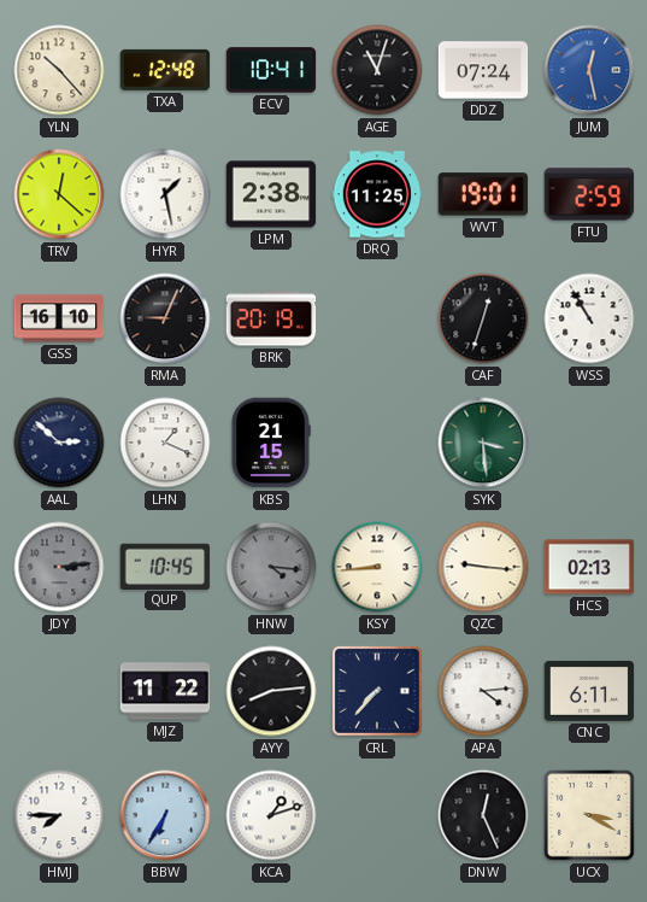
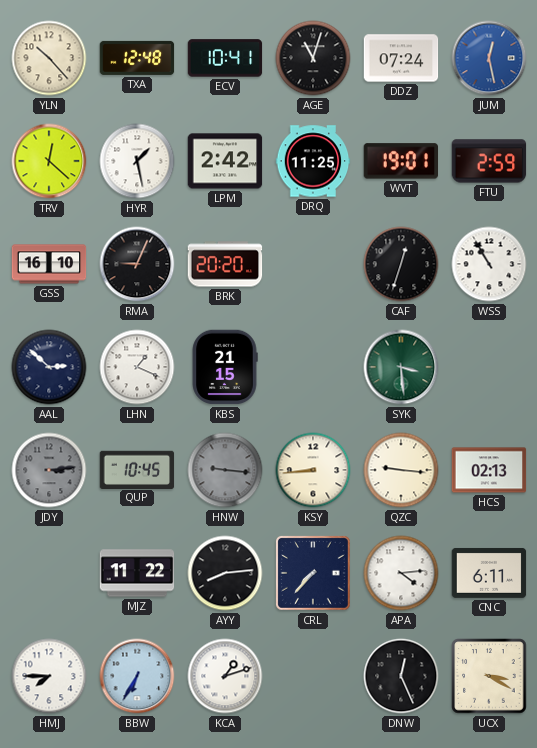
LPM: 2:38 -> 2:42 (225, 161)
BRK: 20:19 -> 20:20 (225, 264)
HNW: 4:16 -> 9:16 (225, 470)
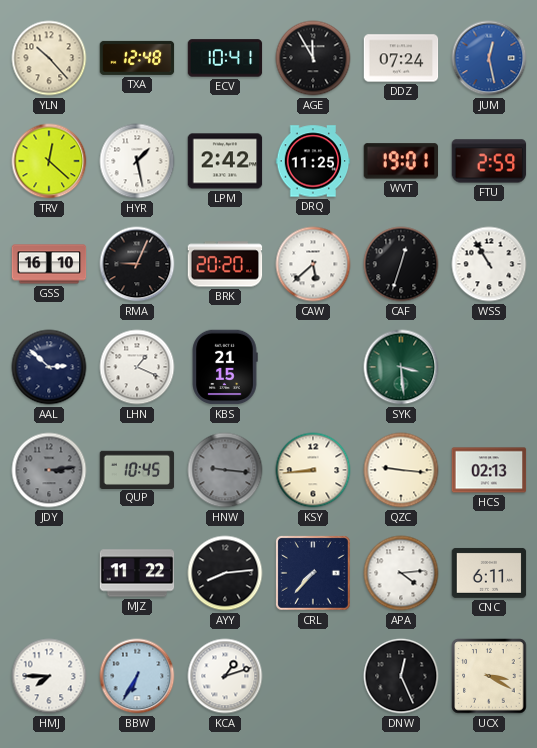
AGE: 11:03 -> 11:55 (313, 58)
CAW: none -> 5:38 (313, 264)
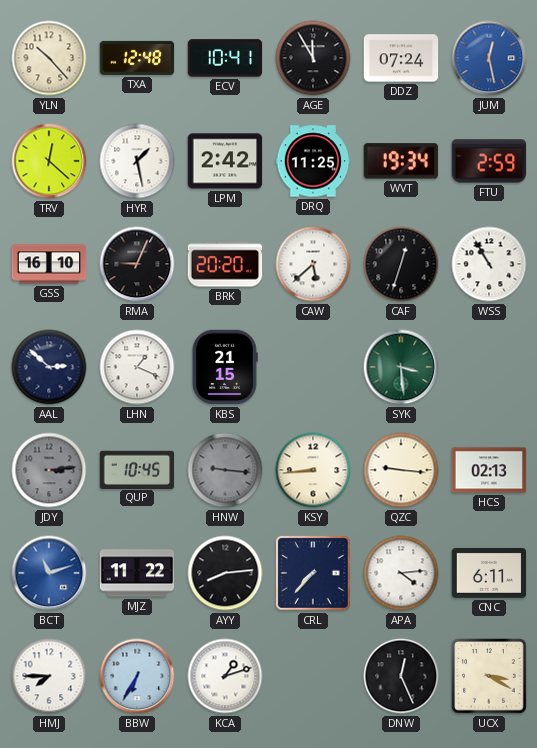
WVT: 19:01 -> 19:34 (400, 161)
BCT: none -> 11:12 (49, 573)
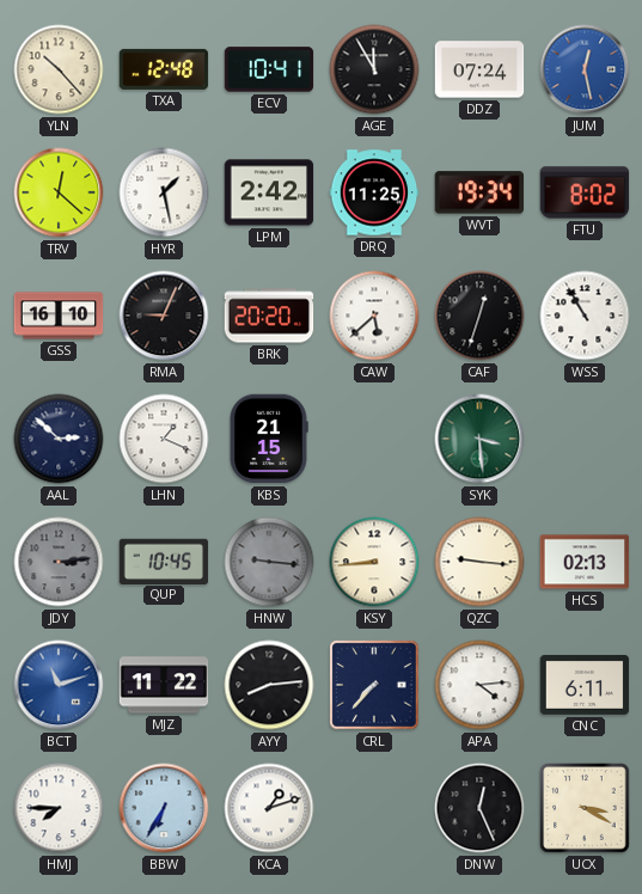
FTU: 2:59 -> 8:02 (585, 192)
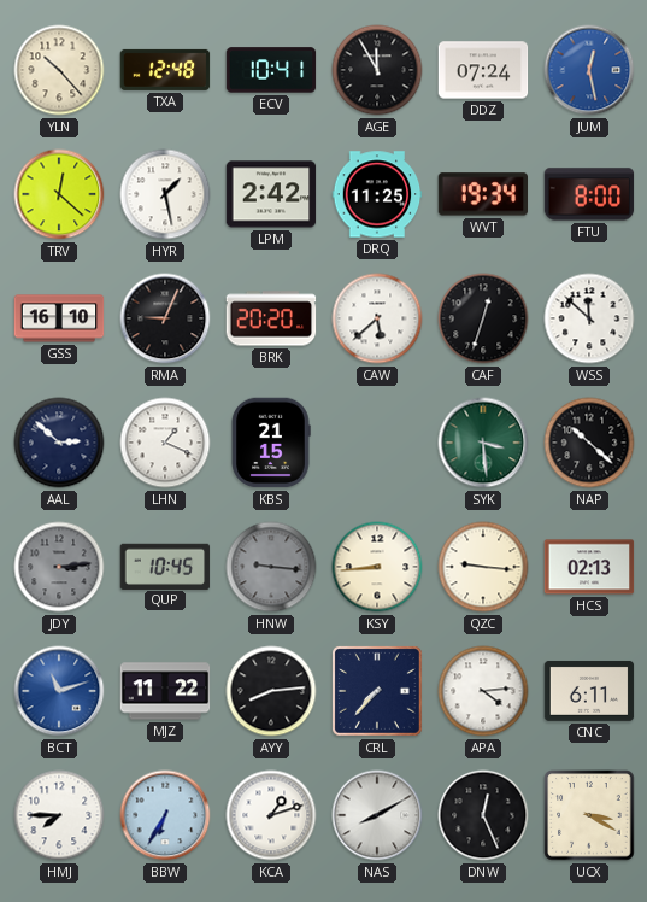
FTU: 8:02 -> 8:00 (589, 194)
WSS: 10:55 -> 11:52 (589, 318)
NAP: none -> 10:22 (589, 443)
NAS: none -> 8:10 (377, 815)
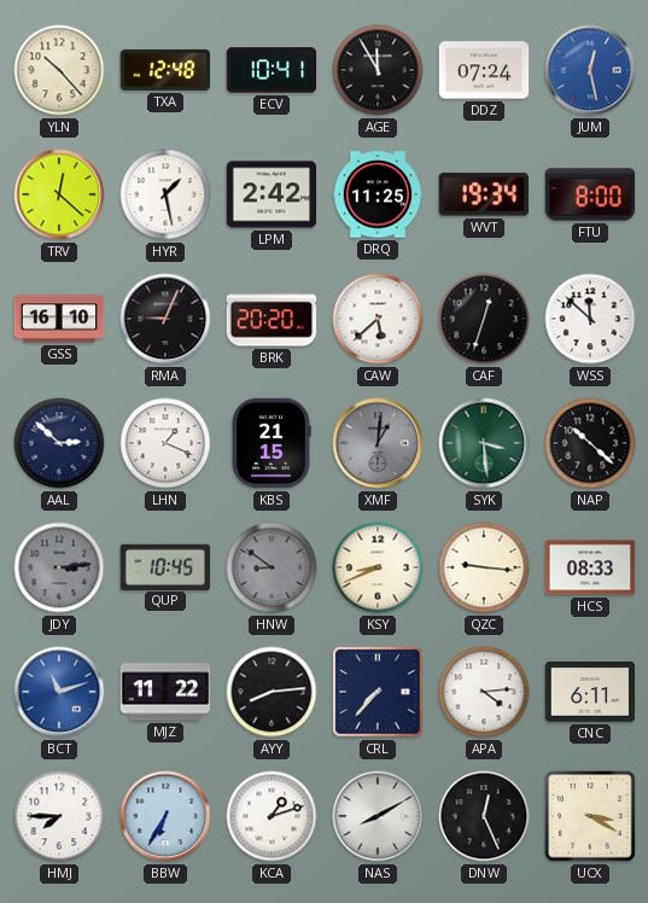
XMF: none -> 1:01 (378, 443)
HNW: 9:16 -> 8:51 (272, 567)
KSY: 8:44 -> 8:41 (378, 567)
HCS: 02:13 -> 08:33 (590, 567)
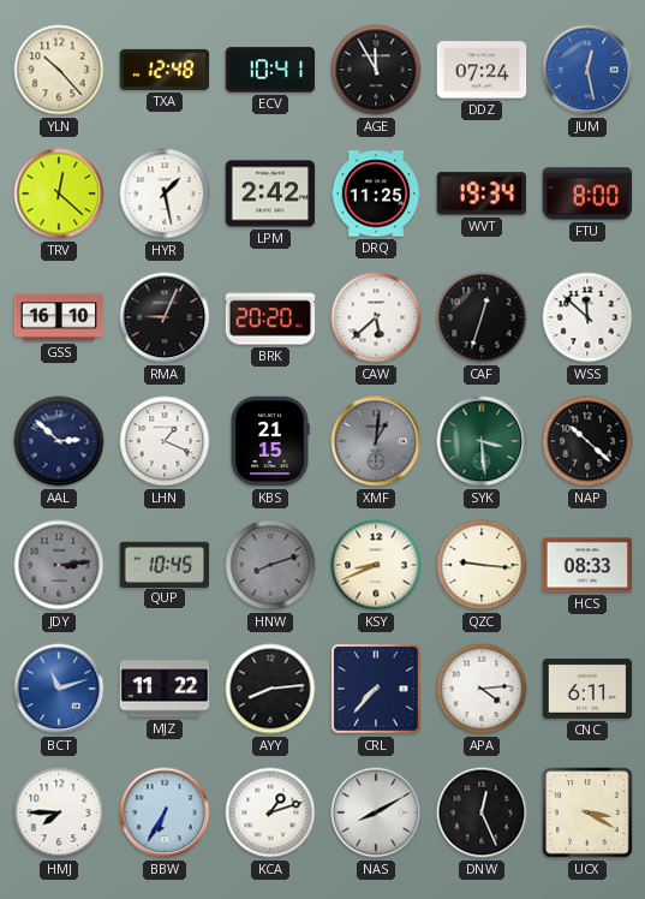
HNW: 8:51 -> 8:12 (270, 565)
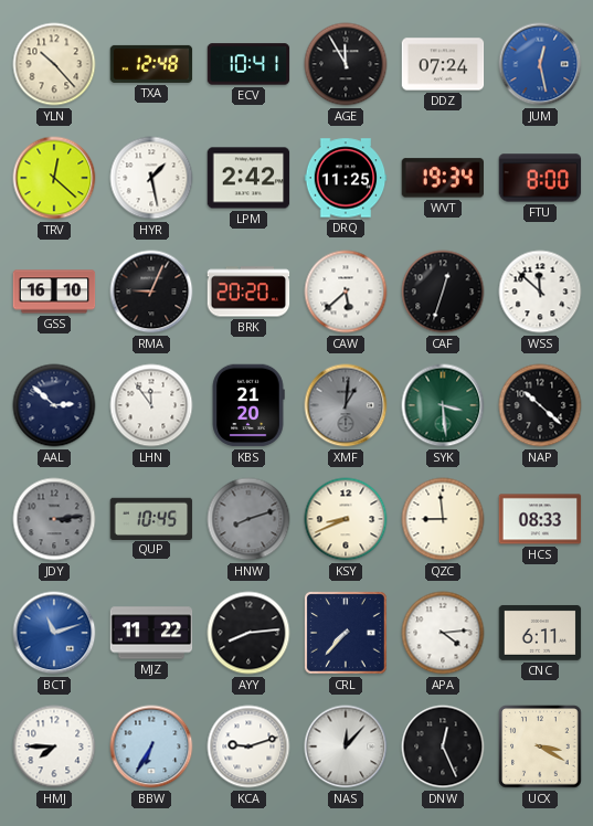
LHN: 1:19 -> 11:54 (151, 405)
KBS: 21:15 -> 21:20 (248, 405)
QZC: 9:16 -> 8:59 (443, 519)
KCA: 1:12 -> 9:12 (248, 746)
NAS: 8:10 -> 12:07 (346, 746)
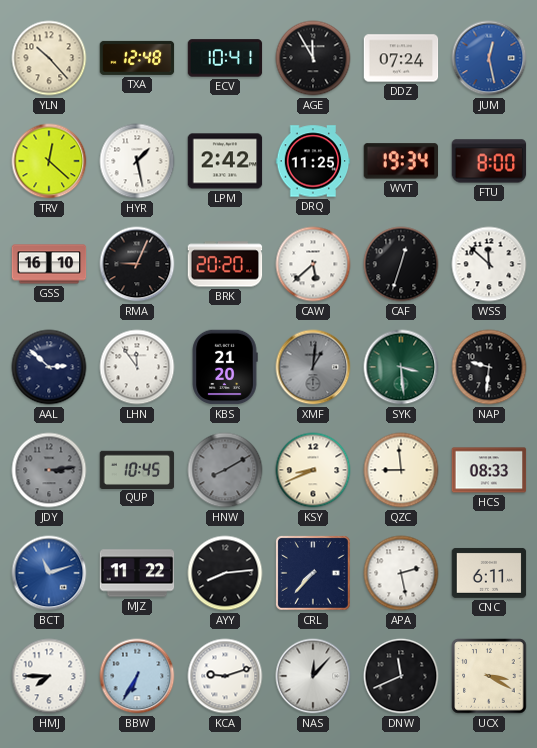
NAP: 10:22 -> 9:31 (489, 367)
HNW: 8:12 -> 8:10 (225, 470)
APA: 4:14 -> 2:28 (401, 573)
DNW: 12:26 -> 11:41 (401, 676)
